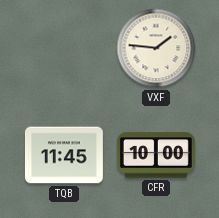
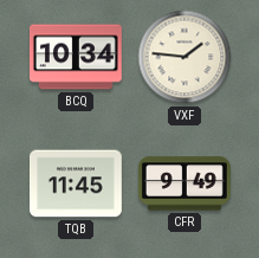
BCQ: none -> 10:34 (76, 57)
CFR: 10:00 -> 9:49 (184, 183)
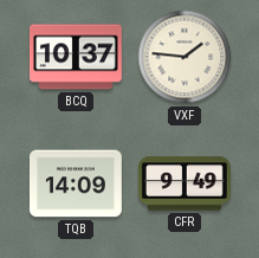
BCQ: 10:34 -> 10:37 (76, 57)
TQB: 11:45 -> 14:09 (76, 183)
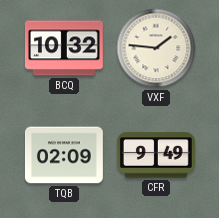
BCQ: 10:37 -> 10:32 (64, 48)
TQB: 14:09 -> 02:09 (64, 155)
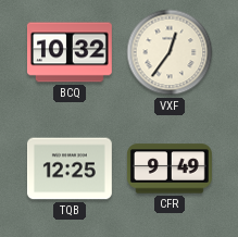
VXF: 1:46 -> 12:36 (170, 52)
TQB: 02:09 -> 12:25 (70, 169)
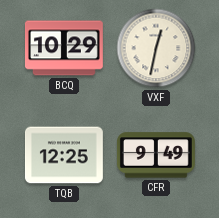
BCQ: 10:32 -> 10:29 (64, 48)
VXF: 12:36 -> 12:32 (156, 48)
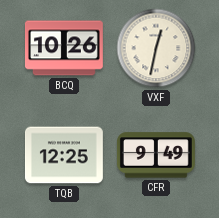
BCQ: 10:29 -> 10:26 (64, 48)
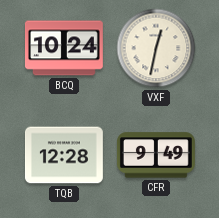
BCQ: 10:26 -> 10:24 (64, 48)
TQB: 12:25 -> 12:28 (64, 155)
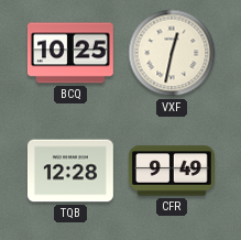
BCQ: 10:24 -> 10:25 (70, 53)
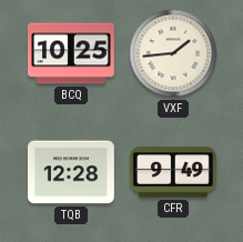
VXF: 12:32 -> 1:44 (173, 53)
